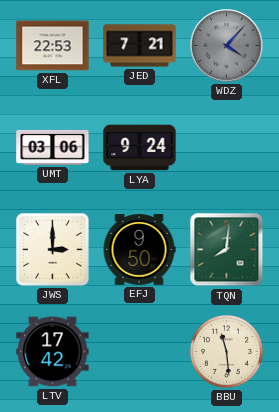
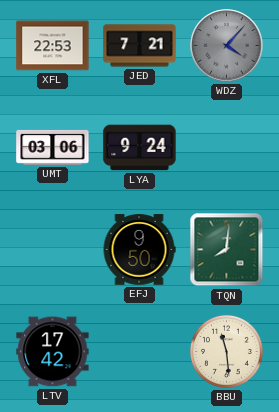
JWS: 3:00 -> none (53, 250)
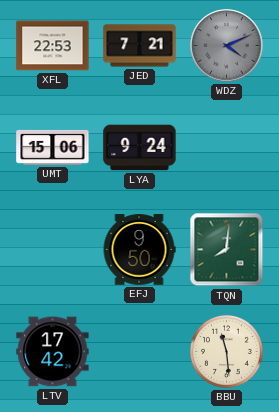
WDZ: 4:07 -> 4:11 (227, 46)
UMT: 03:06 -> 15:06 (53, 147)
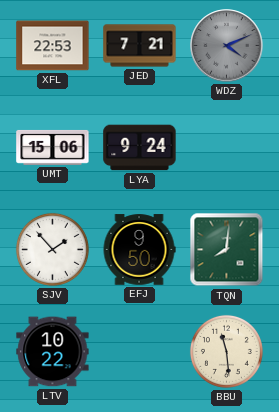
SJV: none -> 1:53 (52, 249)
LTV: 17:42 -> 10:22 (53, 352)
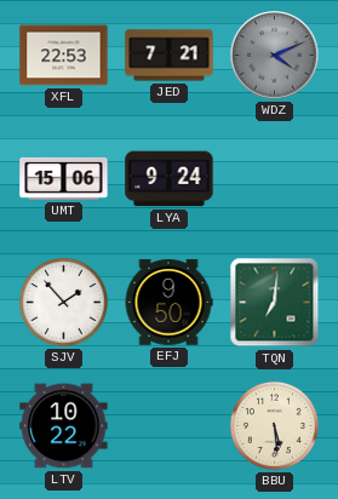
TQN: 8:01 -> 7:01 (275, 303)
BBU: 11:29 -> 5:29 (274, 425)
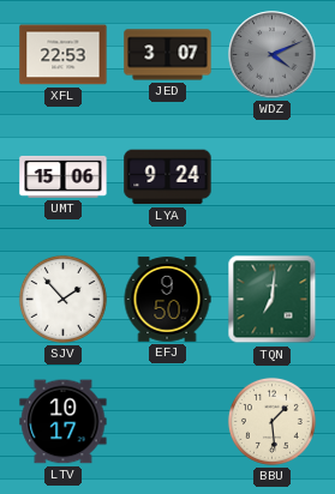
JED: 7:21 -> 3:07 (168, 55)
LTV: 10:22 -> 10:17 (64, 422)
BBU: 5:29 -> 1:29 (271, 421)
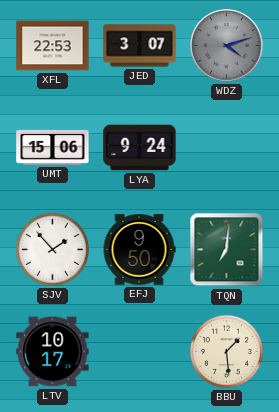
WDZ: 4:11 -> 4:12 (227, 46)
